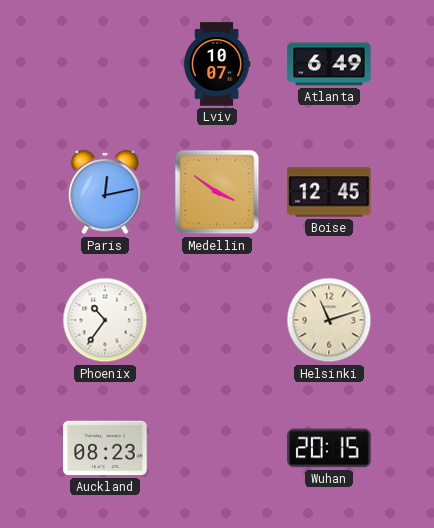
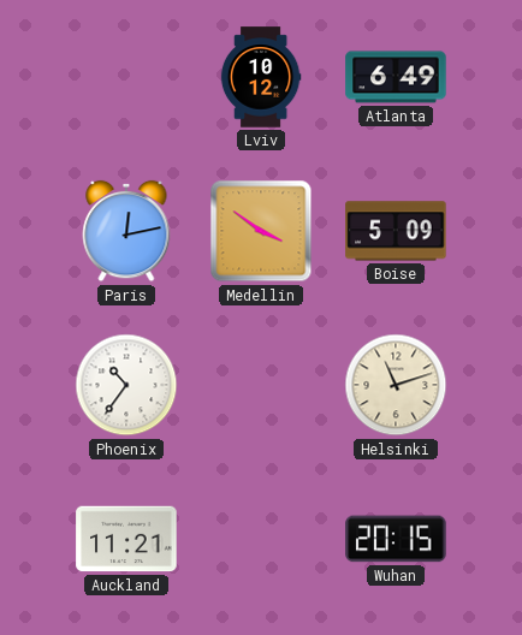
Lviv: 10:07 -> 10:12 (261, 77)
Boise: 12:45 -> 5:09 (396, 231)
Auckland: 08:23 -> 11:21 (126, 539)
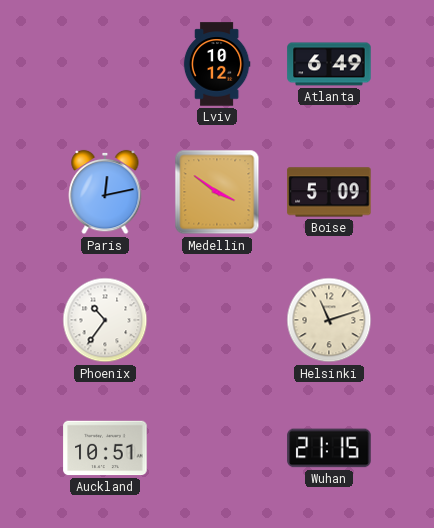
Auckland: 11:21 -> 10:51 (105, 448)
Wuhan: 20:15 -> 21:15 (329, 448)
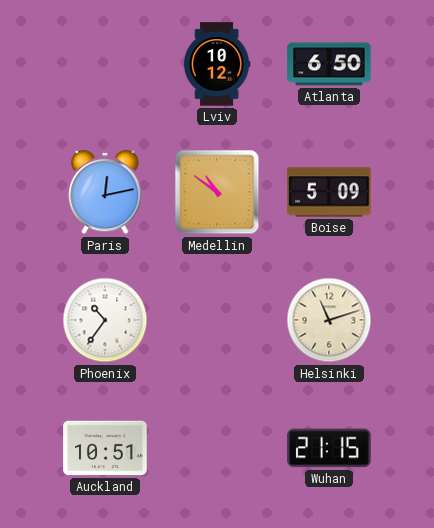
Atlanta: 6:49 -> 6:50 (329, 64)
Medellin: 3:51 -> 10:51 (217, 192)
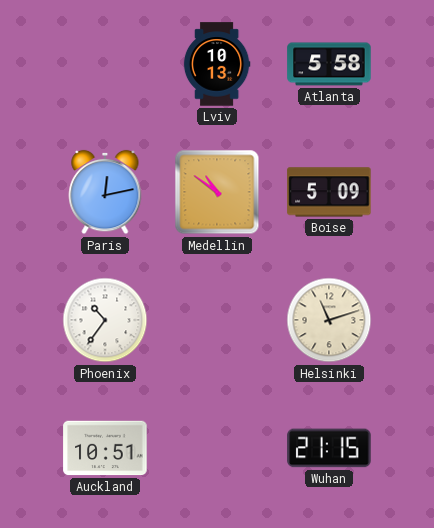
Lviv: 10:12 -> 10:13 (217, 64)
Atlanta: 6:50 -> 5:58 (329, 64)
